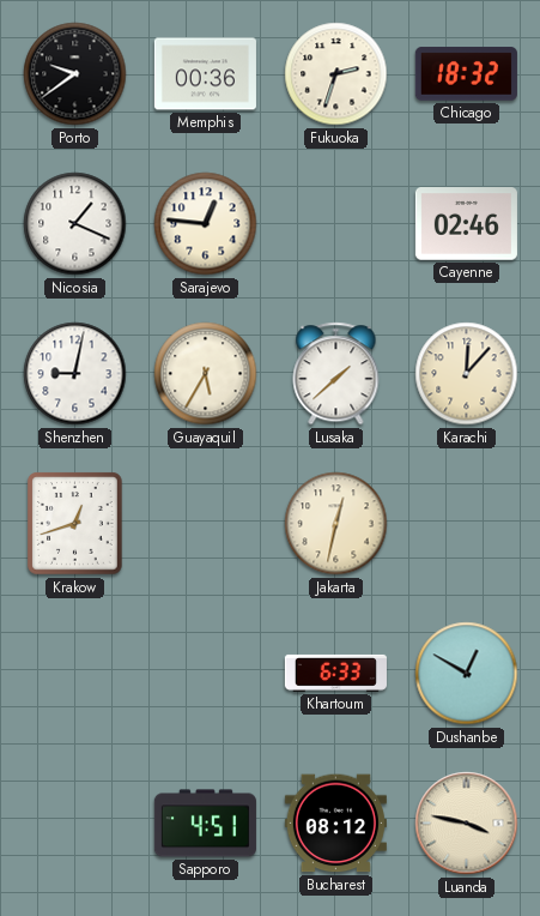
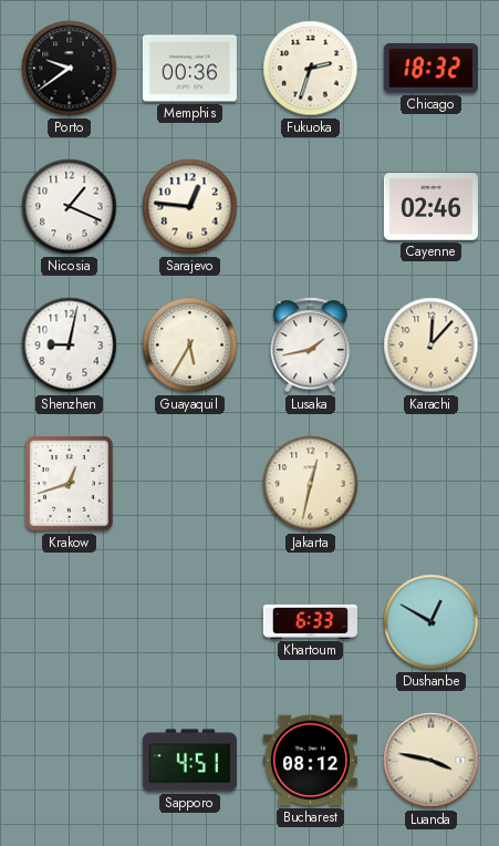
Lusaka: 1:38 -> 1:43 (311, 345)
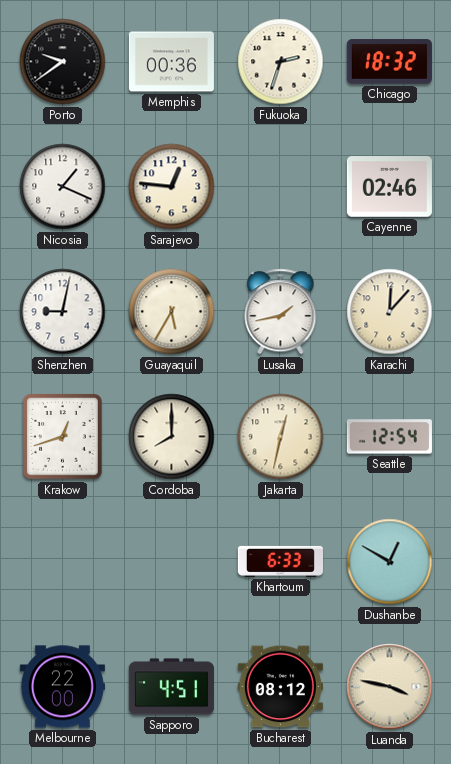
Cordoba: none -> 8:00 (172, 437)
Seattle: none -> 12:54 (389, 437)
Melbourne: none -> 22:00 (62, 687)
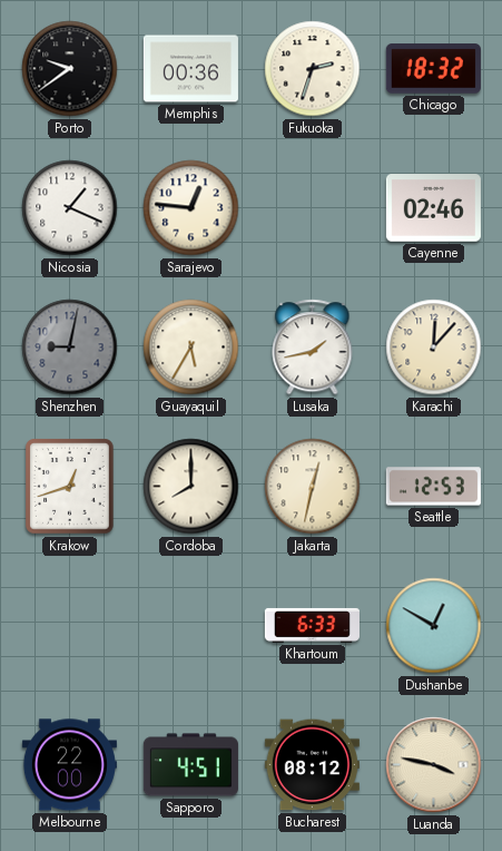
Shenzhen dial: white -> grey (70, 348)
Seattle: 12:54 -> 12:53 (433, 487)
